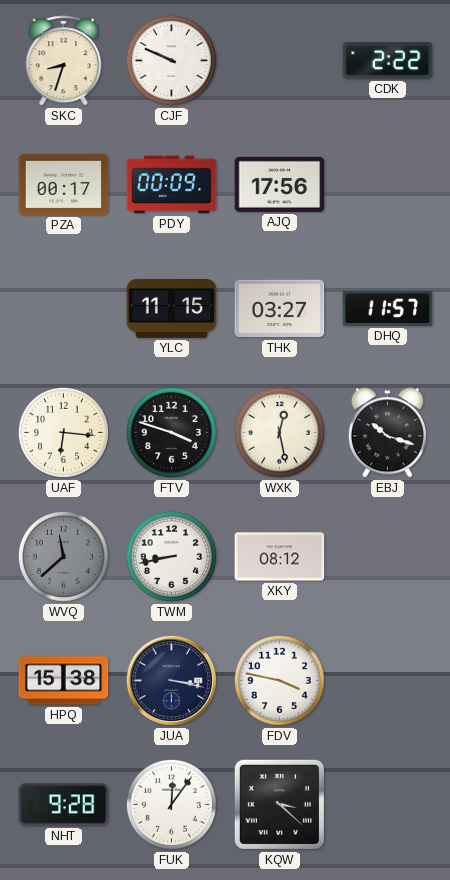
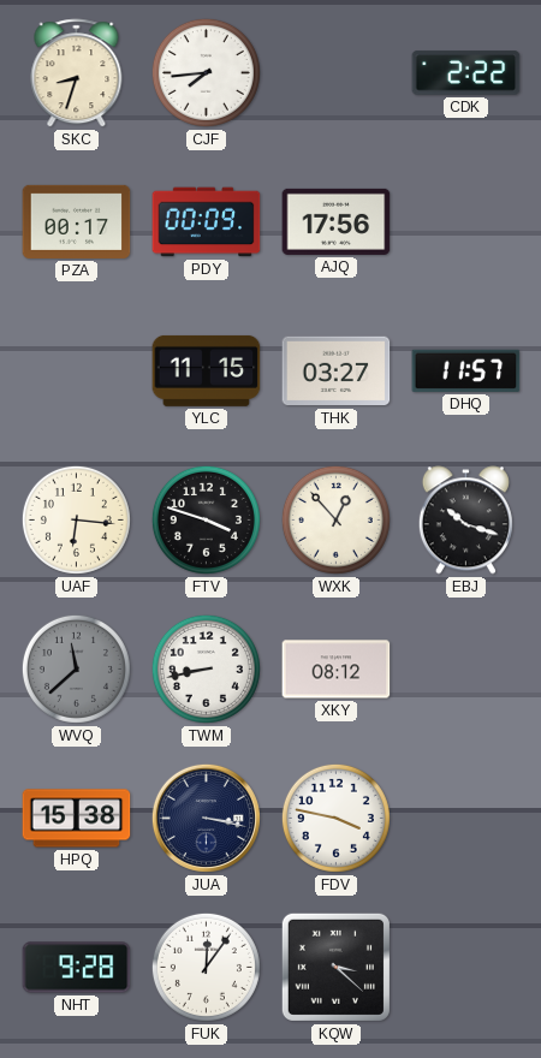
CJF: 9:49 -> 7:44 (206, 72)
WXK: 12:28 -> 12:53 (335, 519)
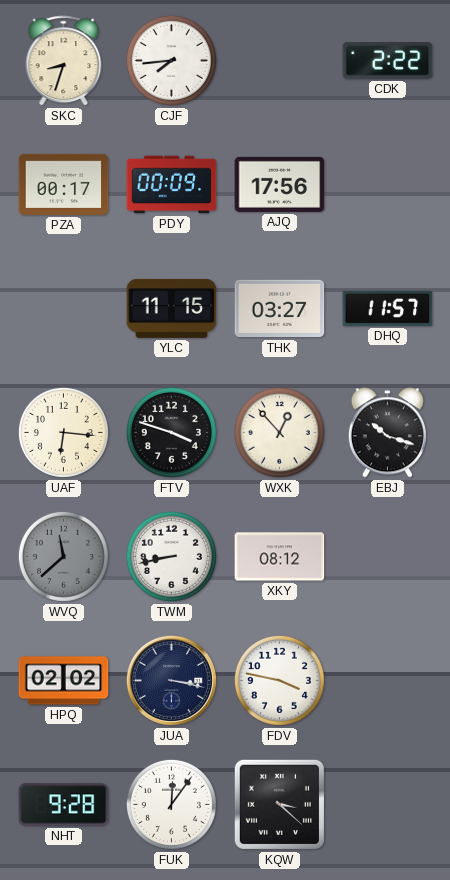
HPQ: 15:38 -> 02:02 (64, 681)
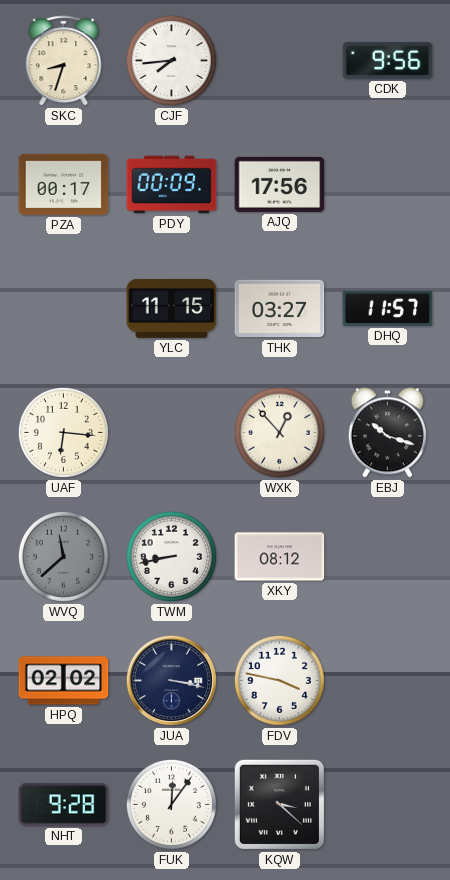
CDK: 2:22 -> 9:56 (388, 61)
FTV: 3:48 -> none (171, 432)
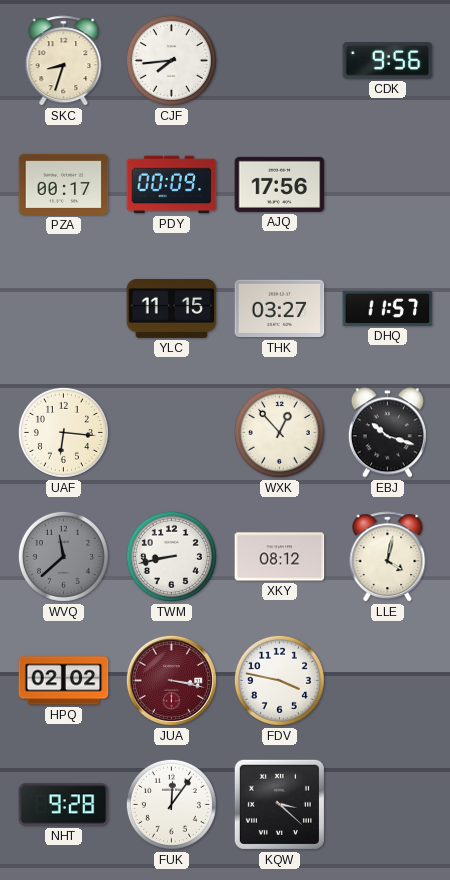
LLE: none -> 4:02 (388, 557)
JUA dial: navy -> burgundy (171, 680)
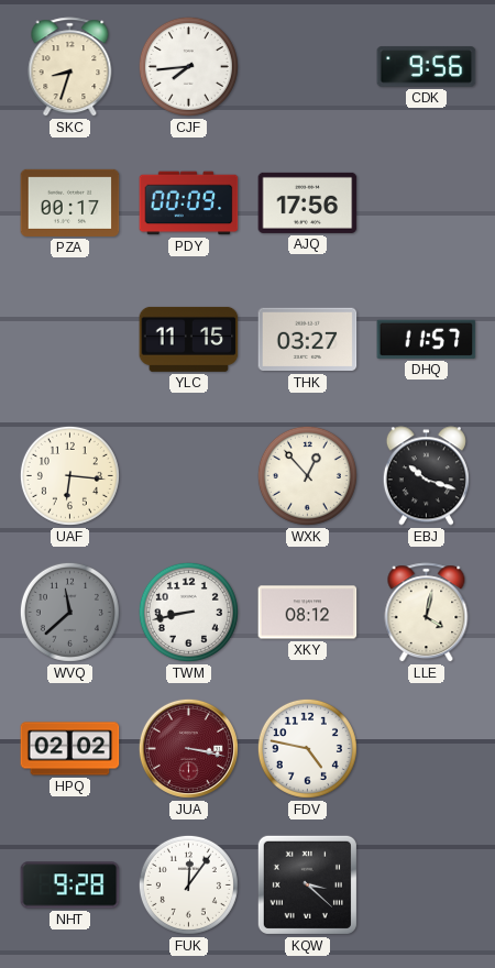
FDV: 3:47 -> 4:47 (307, 748)
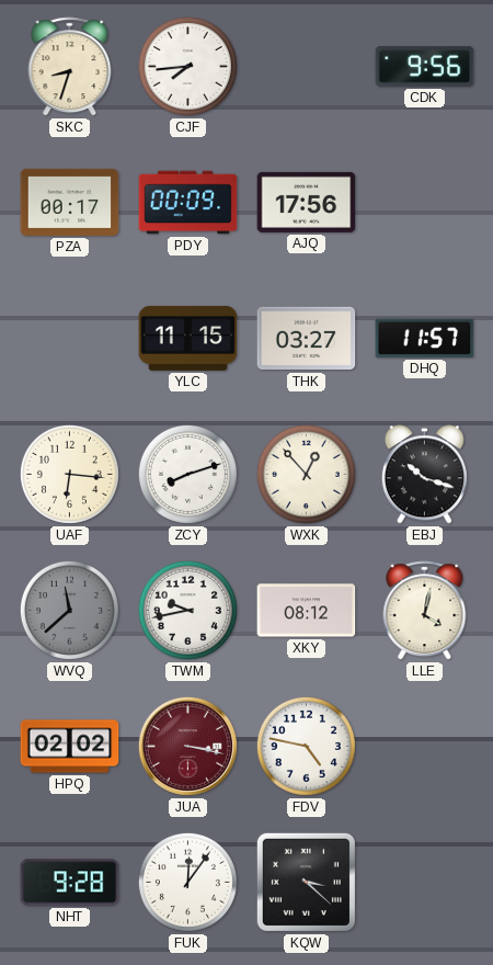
ZCY: none -> 8:12 (187, 474)
TWM: 8:43 -> 9:43 (187, 610)
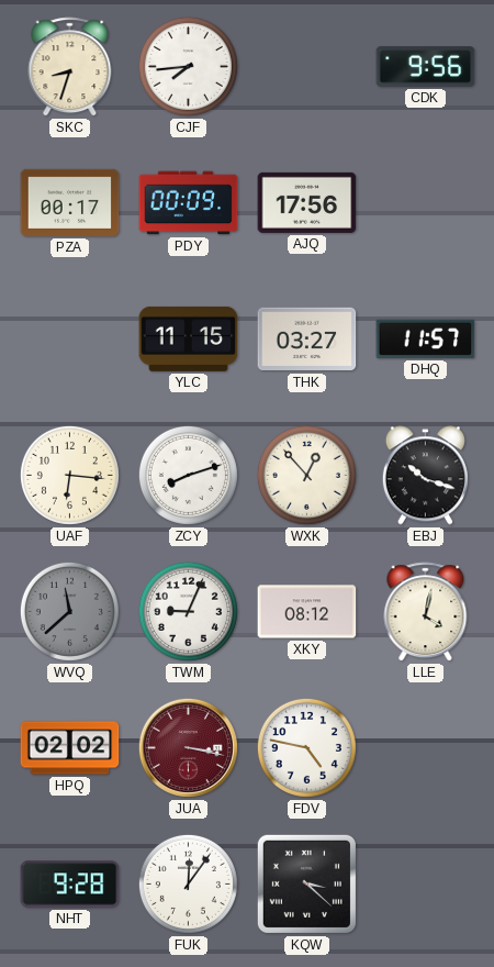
TWM: 9:43 -> 9:04 (188, 611)
